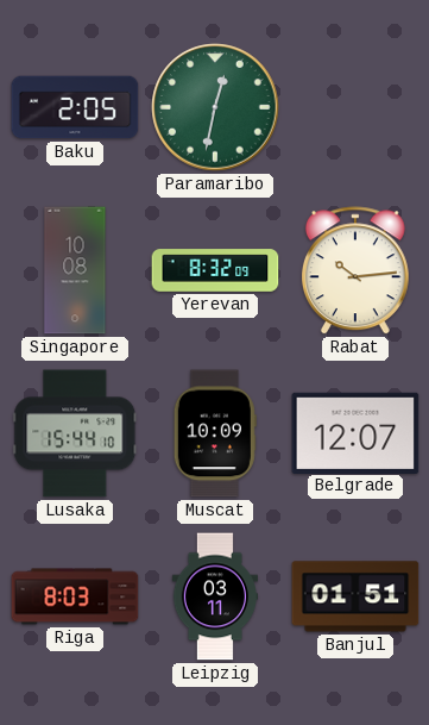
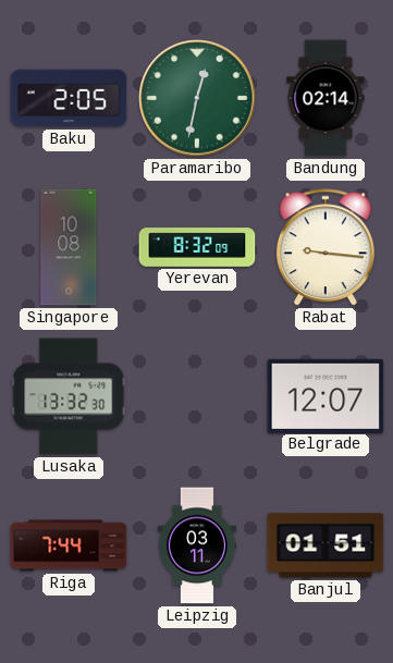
Bandung: none -> 02:14 (326, 98)
Rabat: 10:14 -> 9:16 (326, 248)
Lusaka: 15:44 -> 13:32 (69, 396)
Muscat: 10:09 -> none (215, 433)
Riga: 8:03 -> 7:44 (69, 545)
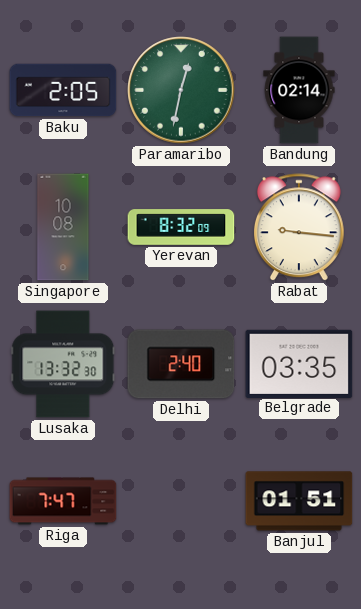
Delhi: none -> 2:40 (181, 364)
Belgrade: 12:07 -> 03:35 (299, 363)
Riga: 7:44 -> 7:47 (63, 501)
Leipzig: 03:11 -> none (196, 545)
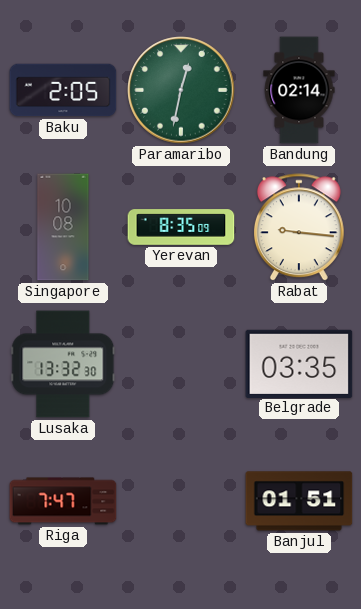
Yerevan: 8:32 -> 8:35 (181, 227)
Delhi: 2:40 -> none (181, 364)
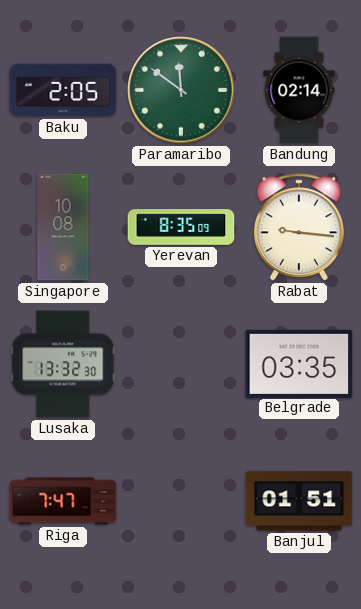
Paramaribo: 12:32 -> 11:51 (181, 90)
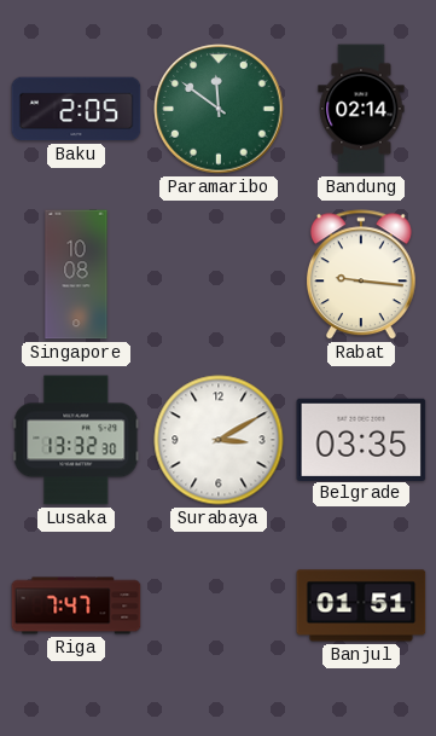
Yerevan: 8:35 -> none (181, 227)
Surabaya: none -> 3:10 (219, 440)
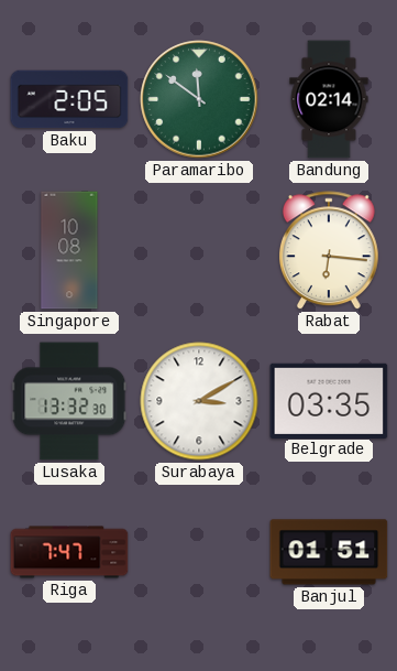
Rabat: 9:16 -> 6:16 (329, 251)
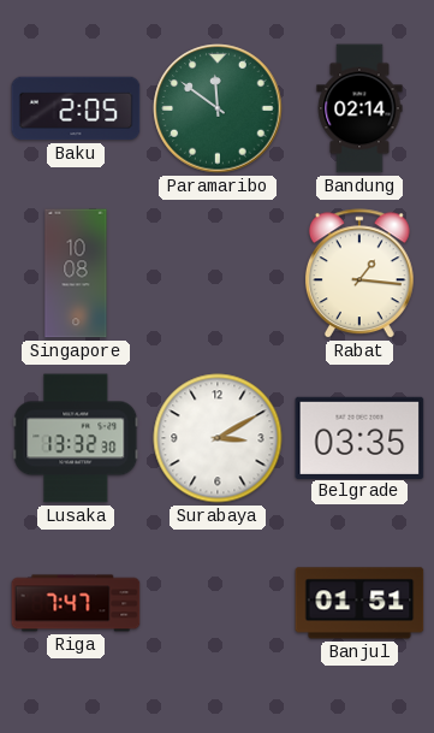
Rabat: 6:16 -> 1:16 (359, 274)
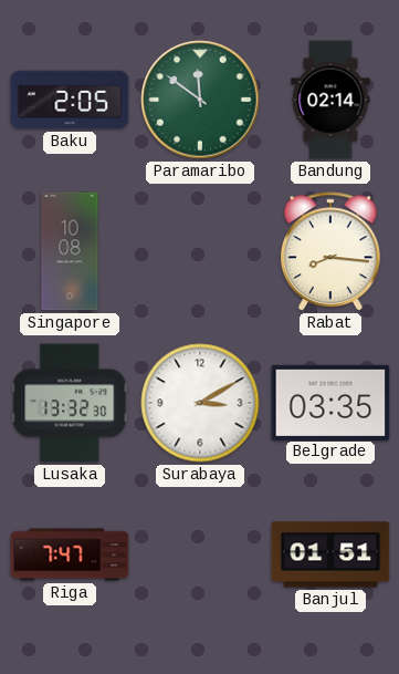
Rabat: 1:16 -> 8:16 (330, 252)
